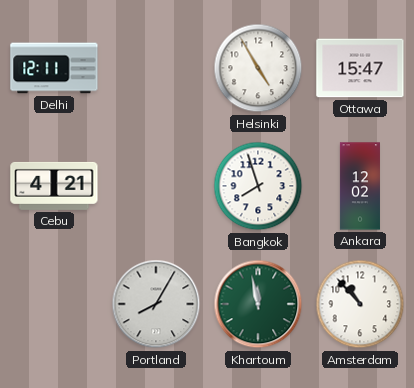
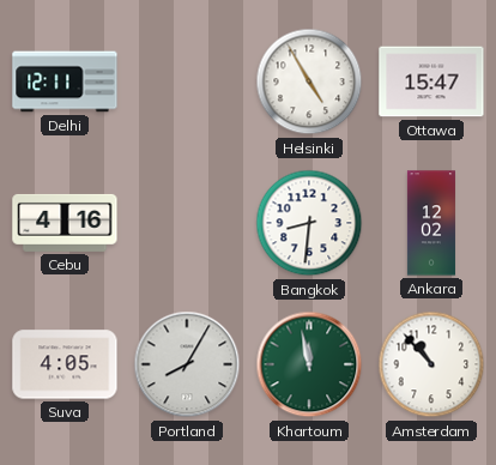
Cebu: 4:21 -> 4:16 (65, 223)
Bangkok: 7:57 -> 8:31 (309, 223)
Suva: none -> 4:05 (65, 364)
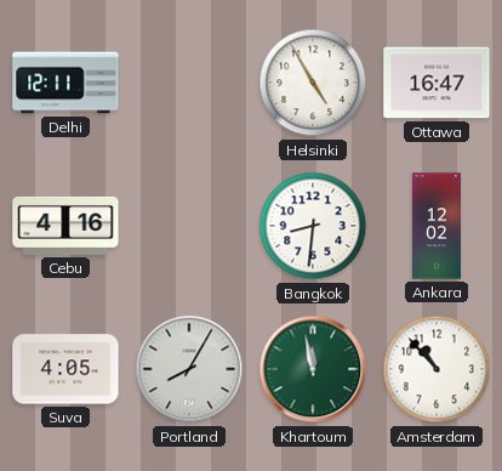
Ottawa: 15:47 -> 16:47 (437, 83)
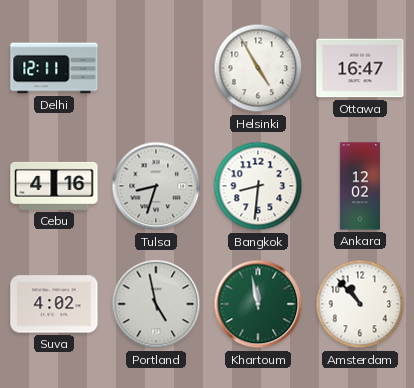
Tulsa: none -> 8:33 (156, 186)
Suva: 4:05 -> 4:02 (54, 304)
Portland: 8:05 -> 4:58 (156, 304)
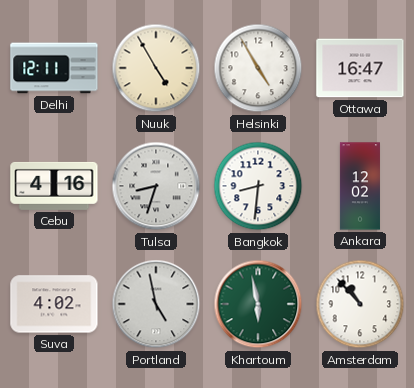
Nuuk: none -> 4:55 (156, 68)
Khartoum: 11:58 -> 5:58 (258, 304)
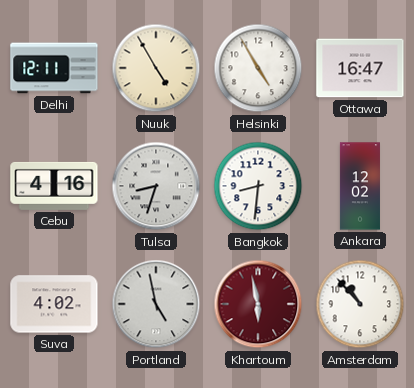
Khartoum dial: green -> burgundy (258, 304)
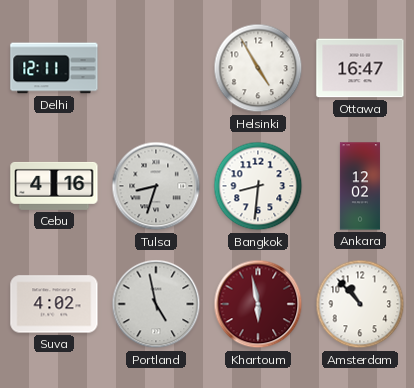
Nuuk: 4:55 -> none (156, 68)
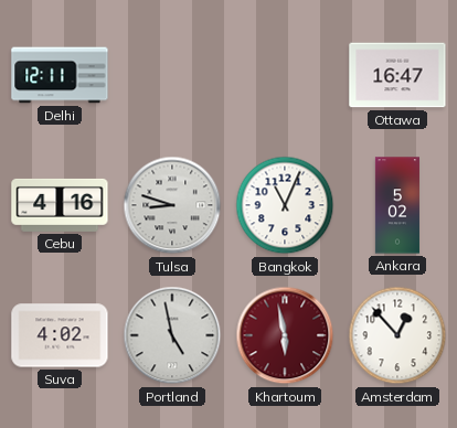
Helsinki: 4:55 -> none (258, 68)
Tulsa: 8:33 -> 8:48 (172, 205)
Bangkok: 8:31 -> 11:04 (285, 205)
Ankara: 12:02 -> 5:02 (397, 205)
Amsterdam: 10:53 -> 12:53 (397, 335)
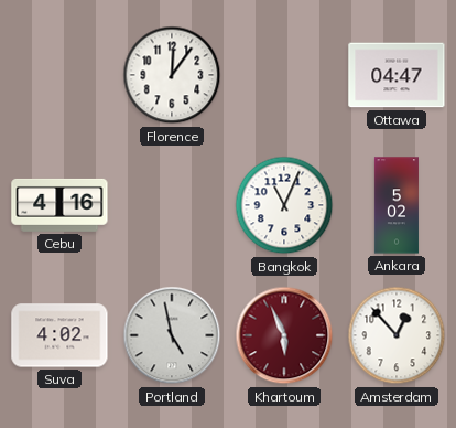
Delhi: 12:11 -> none (60, 75)
Florence: none -> 12:06 (172, 75)
Ottawa: 16:47 -> 04:47 (397, 75)
Tulsa: 8:48 -> none (172, 205)
Khartoum: 5:58 -> 5:56 (284, 335)
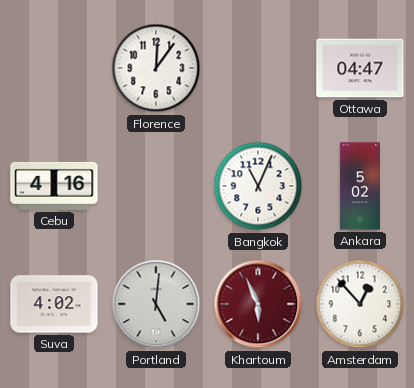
Portland: 4:58 -> 5:01 (156, 304)
